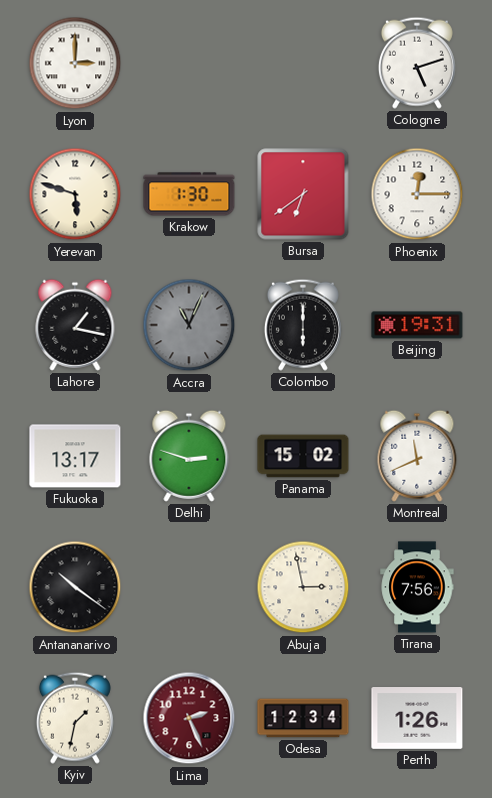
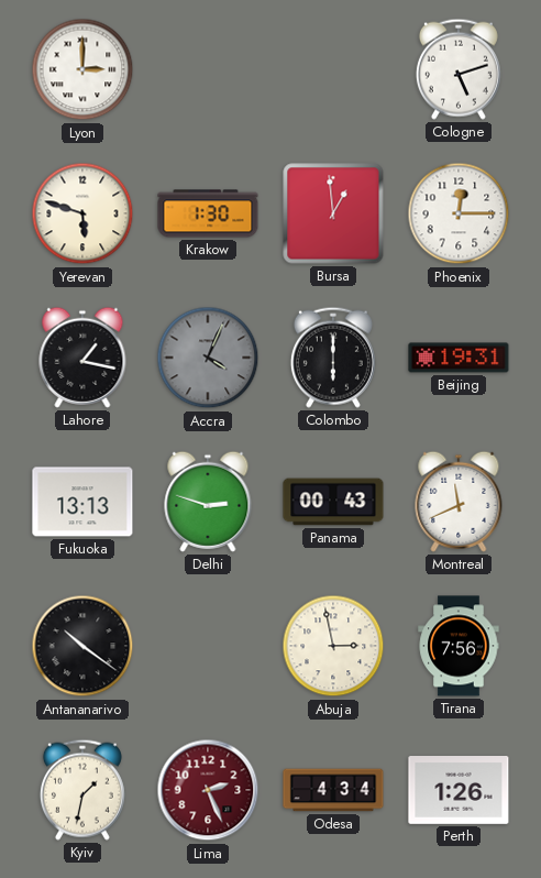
Bursa: 6:39 -> 12:59 (333, 213)
Accra: 11:04 -> 4:04 (208, 358)
Fukuoka: 13:17 -> 13:13 (82, 502)
Panama: 15:02 -> 00:43 (333, 502)
Odesa: 12:34 -> 4:34 (333, 790)
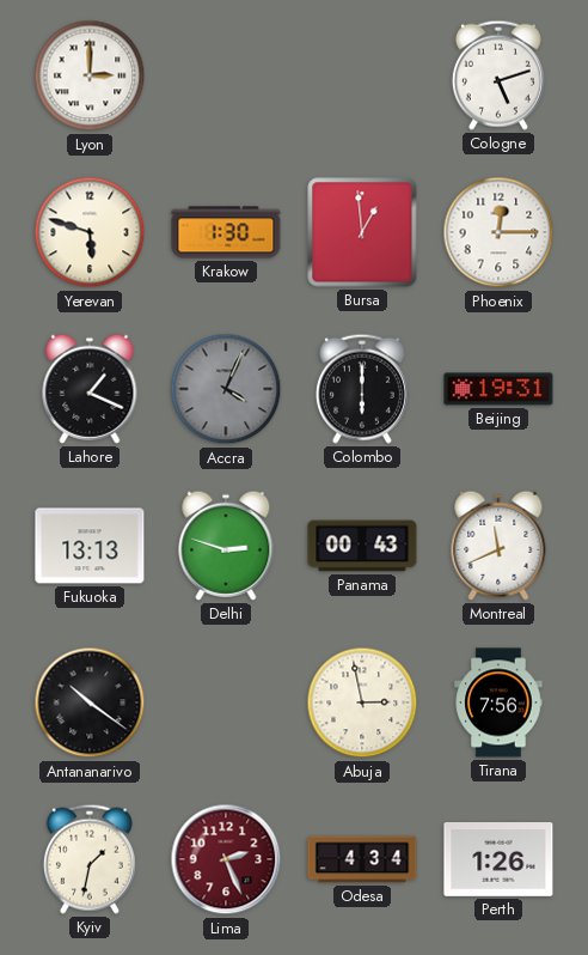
Lahore: 1:17 -> 1:19 (90, 389)
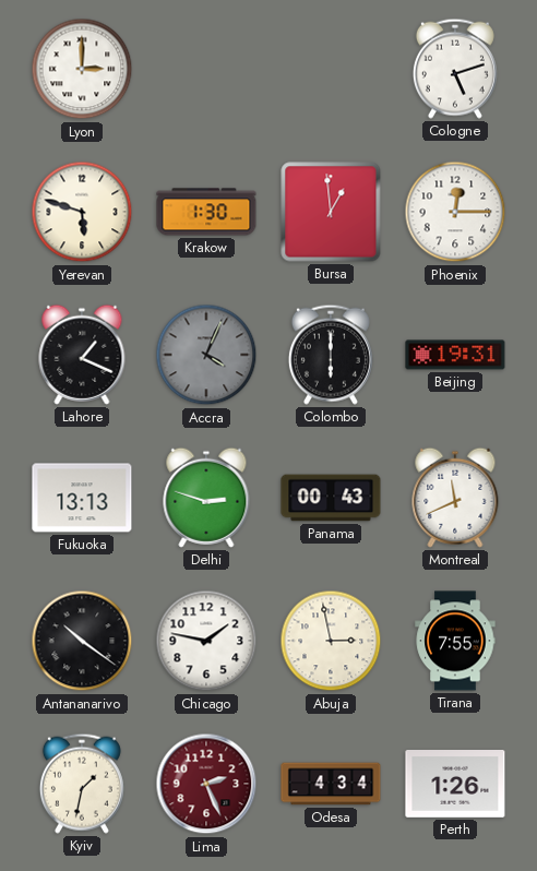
Chicago: none -> 1:47 (206, 641)
Tirana: 7:56 -> 7:55 (455, 641)
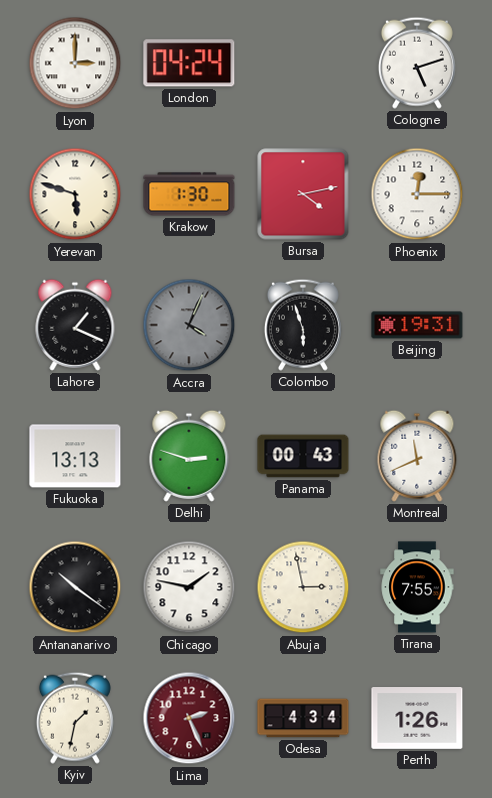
London: none -> 04:24 (189, 63)
Bursa: 12:59 -> 4:13 (303, 194)
Colombo: 6:00 -> 5:57 (303, 325)
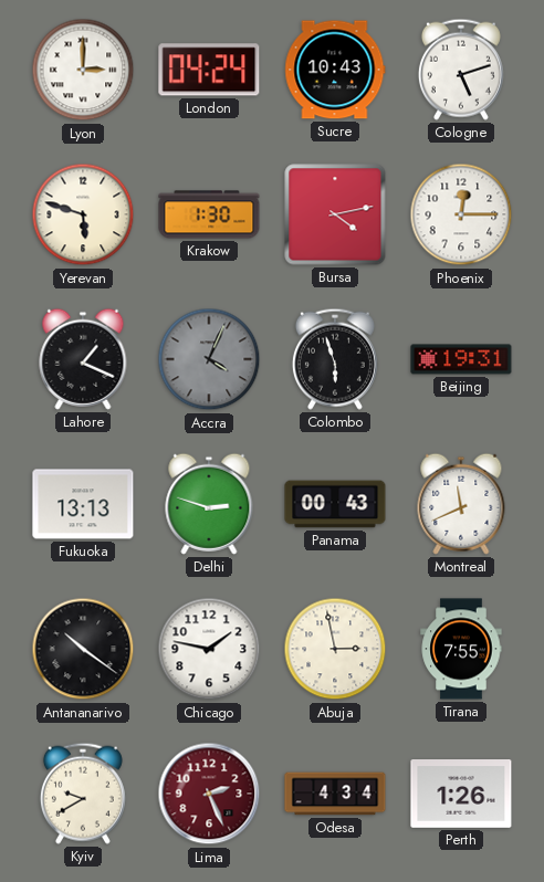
Sucre: none -> 10:43 (335, 70)
Kyiv: 1:32 -> 9:40 (83, 794)
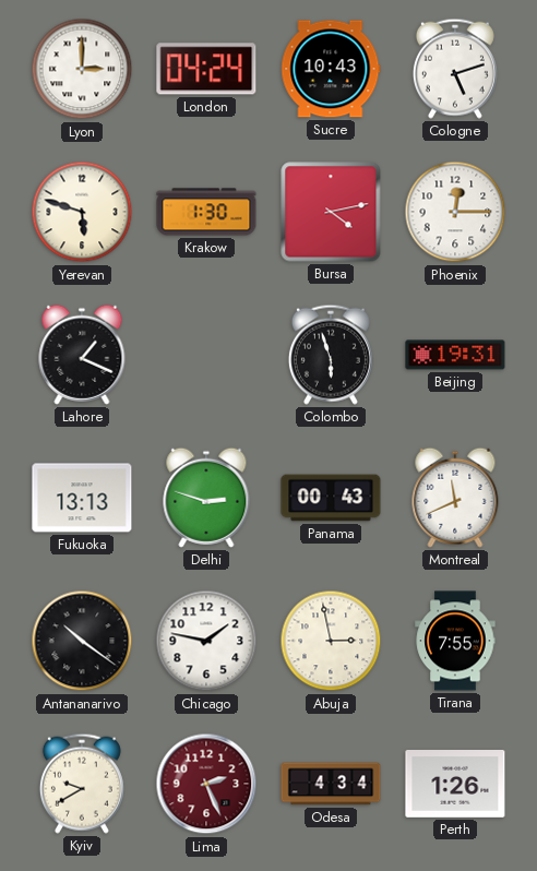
Accra: 4:04 -> none (209, 359)
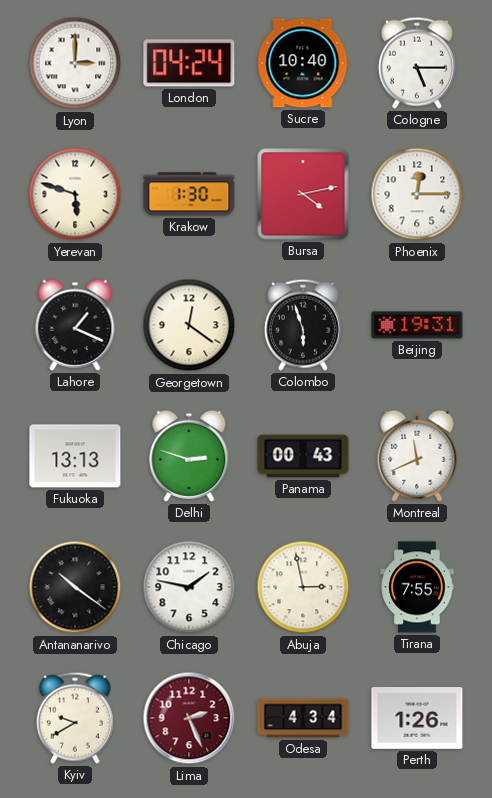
Sucre: 10:43 -> 10:40 (303, 63)
Cologne: 5:12 -> 5:15 (417, 63)
Georgetown: none -> 12:21 (189, 325)
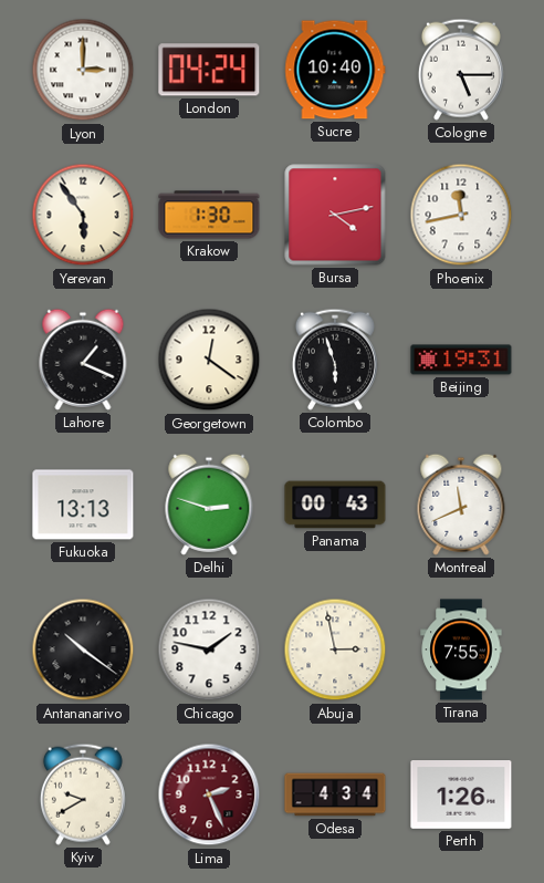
Yerevan: 5:48 -> 5:54 (83, 215)
Phoenix: 12:15 -> 11:43 (461, 215)
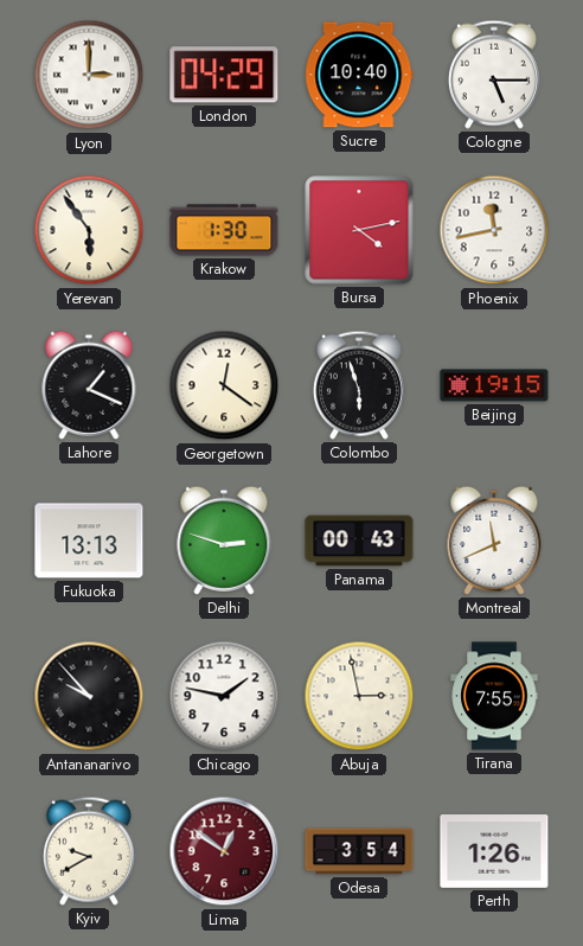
London: 04:24 -> 04:29 (224, 75)
Beijing: 19:31 -> 19:15 (494, 385)
Antananarivo: 10:21 -> 9:53 (89, 696)
Lima: 2:26 -> 12:51 (224, 851)
Odesa: 4:34 -> 3:54 (359, 851)
